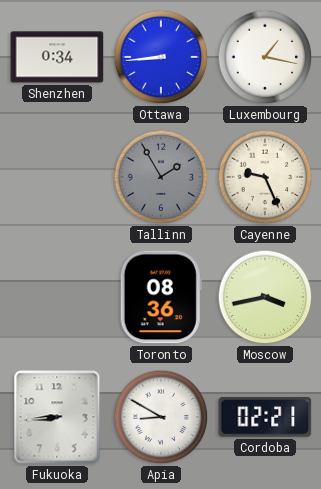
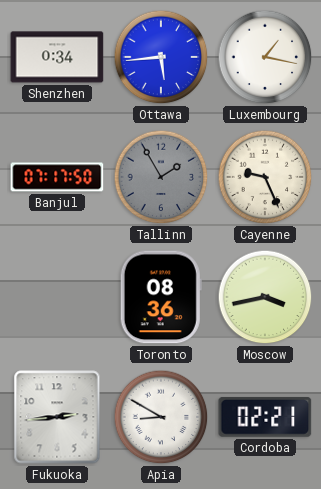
Ottawa: 8:44 -> 5:44 (161, 57)
Banjul: none -> 07:17 (57, 177)
Fukuoka: 8:44 -> 2:44 (57, 417)
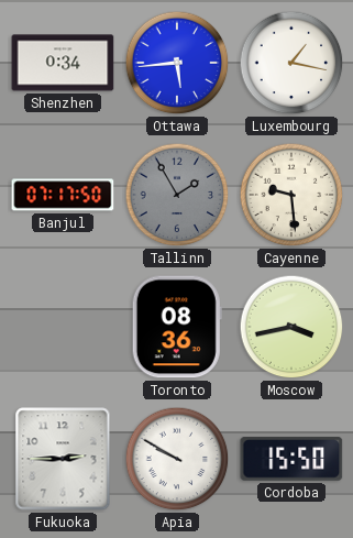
Cayenne: 9:26 -> 9:29 (291, 195)
Fukuoka: 2:44 -> 2:45 (63, 459)
Apia: 8:50 -> 9:50 (177, 459)
Cordoba: 02:21 -> 15:50 (291, 459)
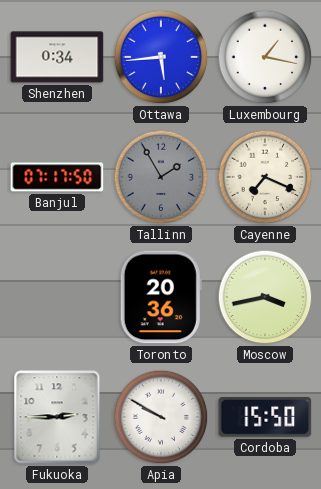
Cayenne: 9:29 -> 7:19 (265, 177)
Toronto: 08:36 -> 20:36 (161, 297)
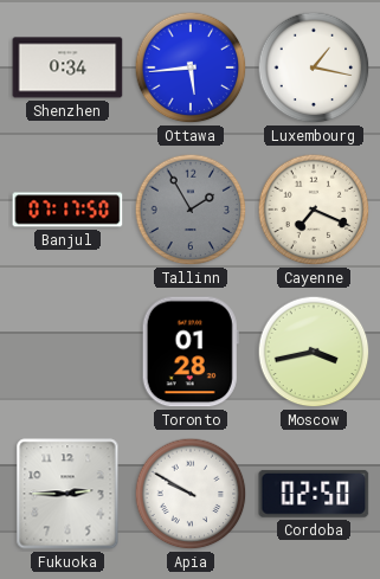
Toronto: 20:36 -> 01:28 (191, 352)
Cordoba: 15:50 -> 02:50 (314, 494)
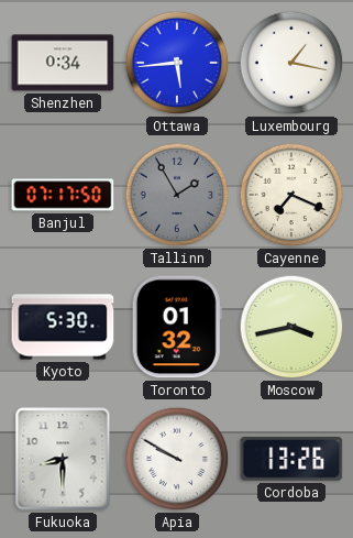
Kyoto: none -> 5:30 (63, 327)
Toronto: 01:28 -> 01:32 (177, 327)
Fukuoka: 2:45 -> 8:30 (63, 459)
Cordoba: 02:50 -> 13:26 (291, 459)
